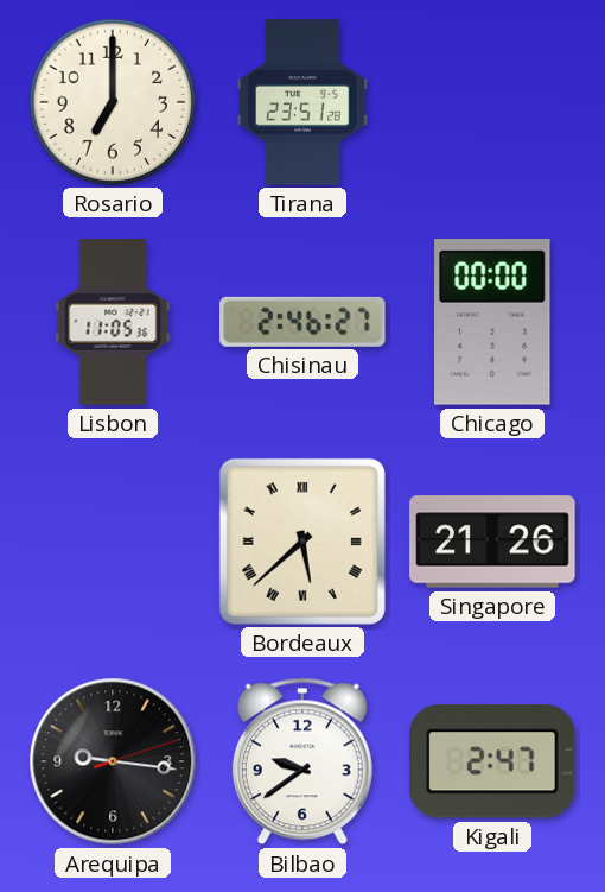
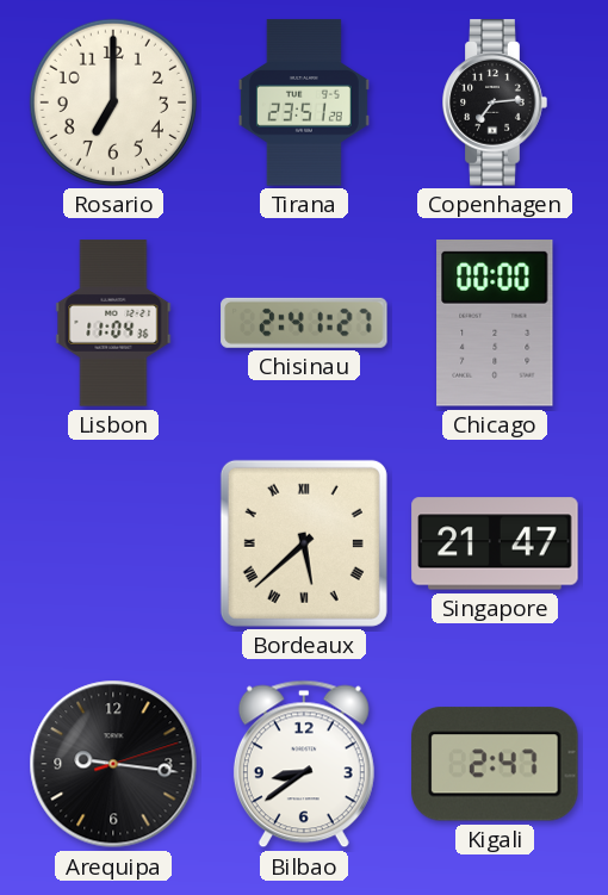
Copenhagen: none -> 7:14 (495, 102)
Lisbon: 11:05 -> 11:04 (113, 323)
Chisinau: 2:46 -> 2:41 (304, 323)
Singapore: 21:26 -> 21:47 (495, 543)
Bilbao: 9:39 -> 8:39 (304, 764)
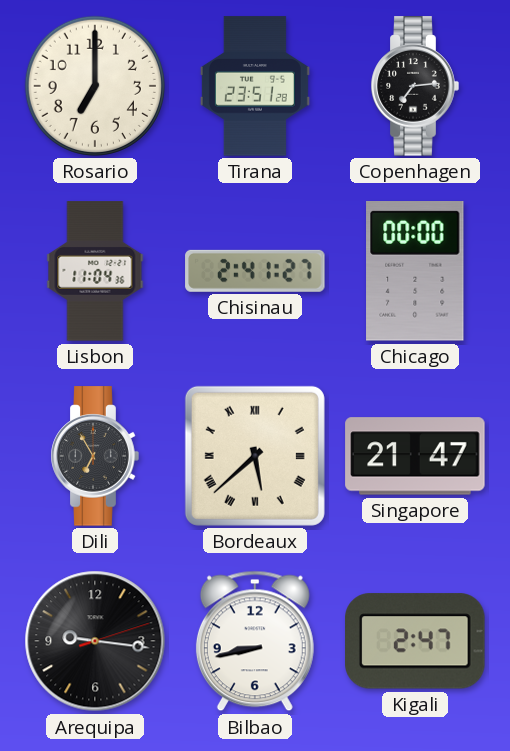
Dili: none -> 6:55 (95, 456)
Bilbao: 8:39 -> 8:43 (255, 641)
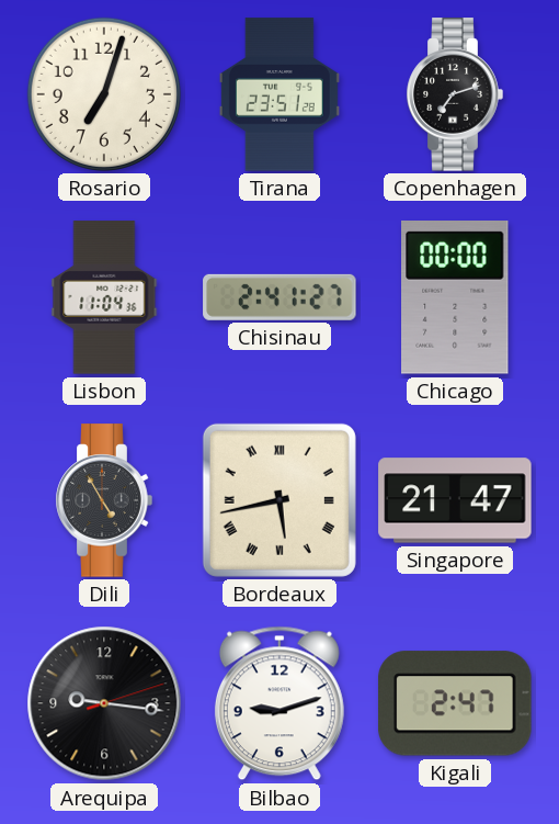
Rosario: 7:00 -> 7:03 (104, 94)
Copenhagen: 7:14 -> 7:12 (455, 94)
Dili: 6:55 -> 4:55 (104, 500)
Bordeaux: 5:38 -> 5:43 (279, 500)
Bilbao: 8:43 -> 9:12 (279, 703)
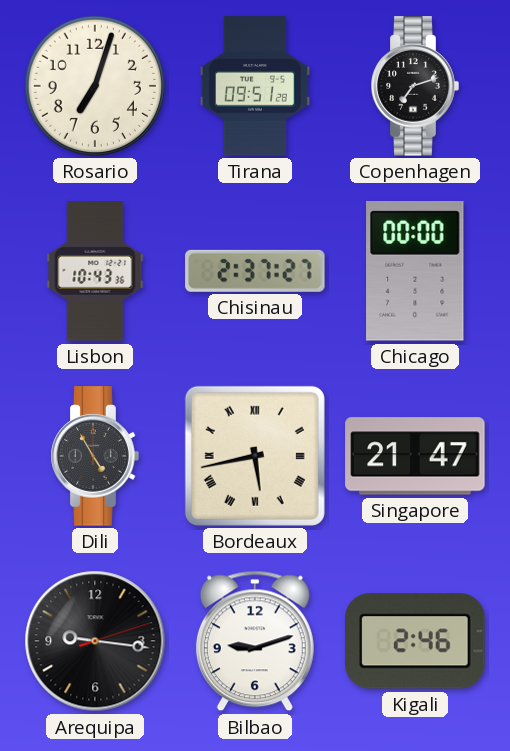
Tirana: 23:51 -> 09:51 (255, 86)
Lisbon: 11:04 -> 10:43 (95, 271)
Chisinau: 2:41 -> 2:37 (255, 271)
Kigali: 2:47 -> 2:46 (415, 641)
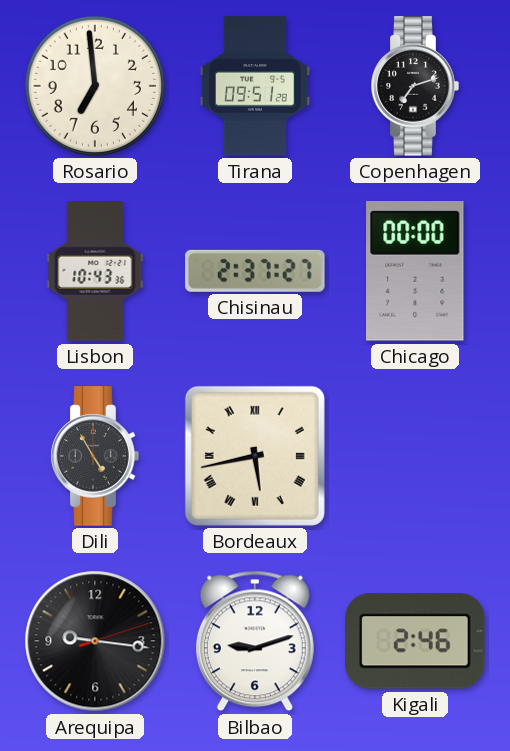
Rosario: 7:03 -> 6:59 (95, 86)
Singapore: 21:47 -> none (415, 456)
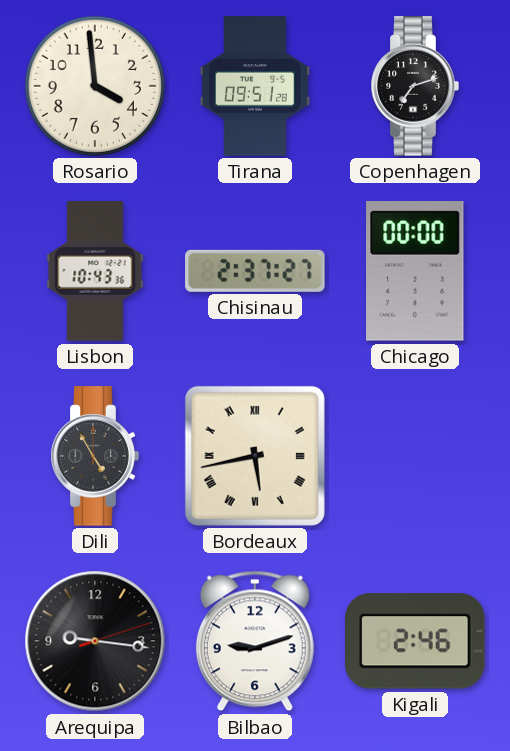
Rosario: 6:59 -> 3:59 (95, 86)
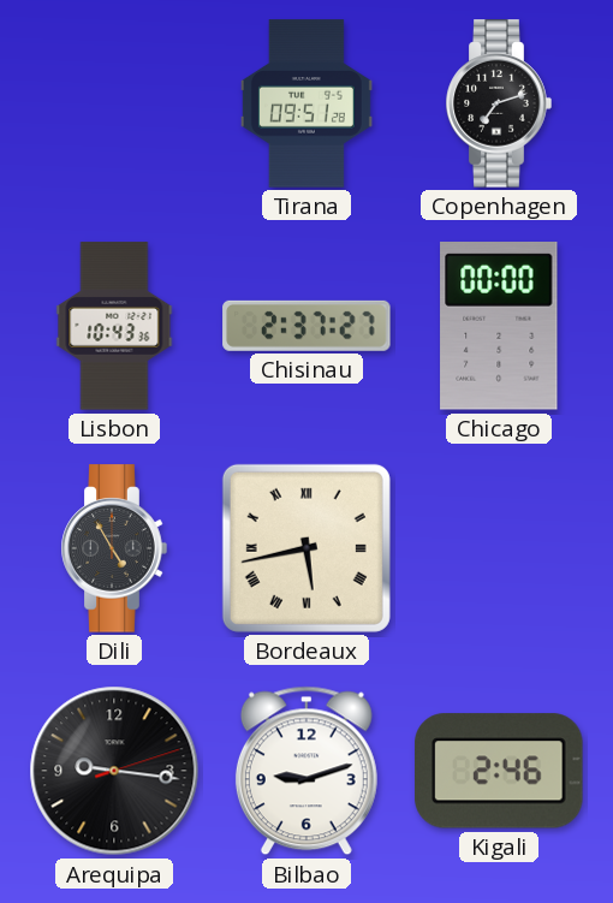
Rosario: 3:59 -> none (95, 86)
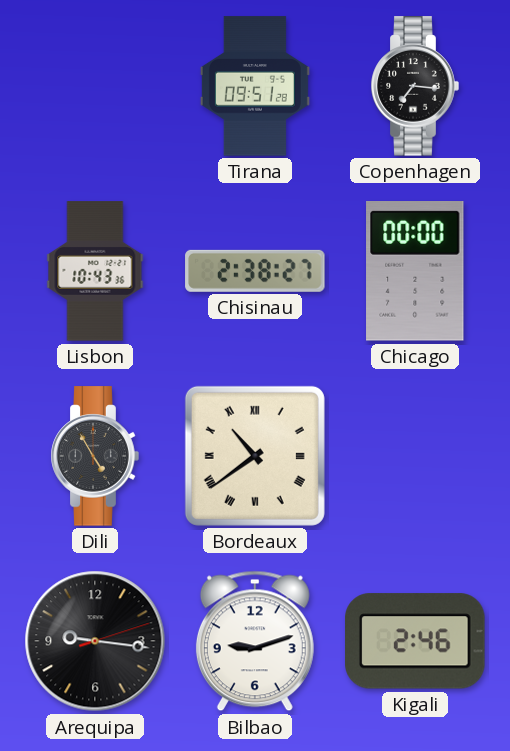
Copenhagen: 7:12 -> 7:16 (415, 86)
Chisinau: 2:37 -> 2:38 (255, 271)
Bordeaux: 5:43 -> 10:39 (255, 456)
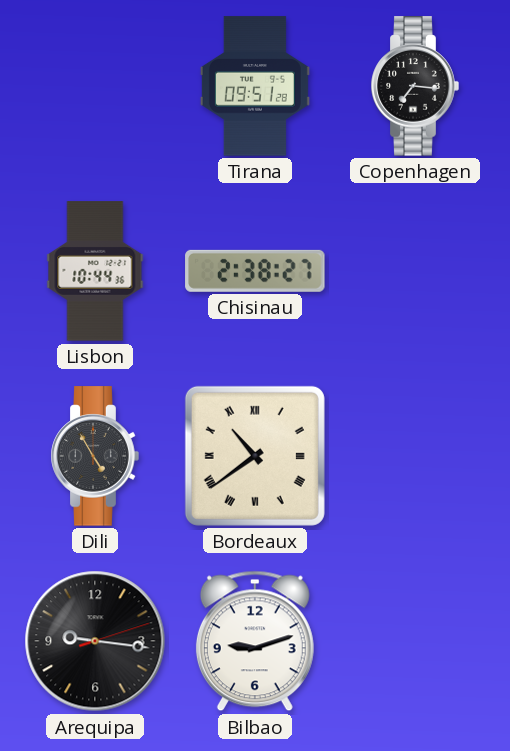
Lisbon: 10:43 -> 10:44 (95, 271)
Chicago: 00:00 -> none (415, 272)
Kigali: 2:46 -> none (415, 641)
